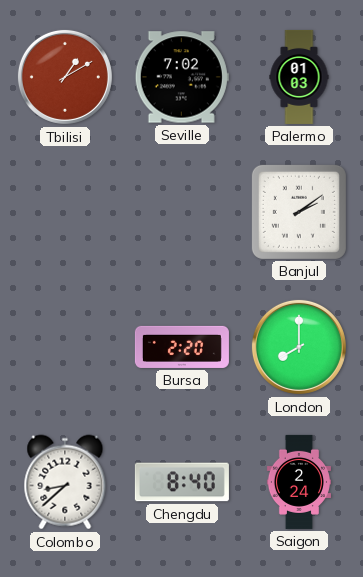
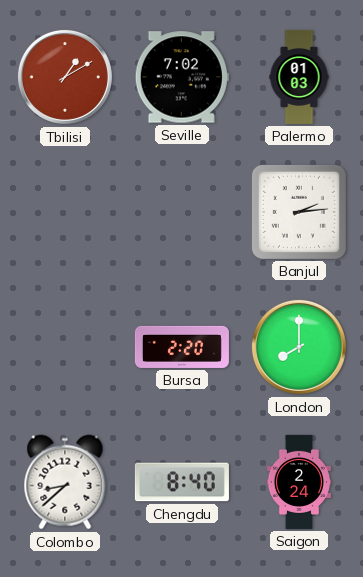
Banjul: 2:09 -> 2:14 (299, 212)
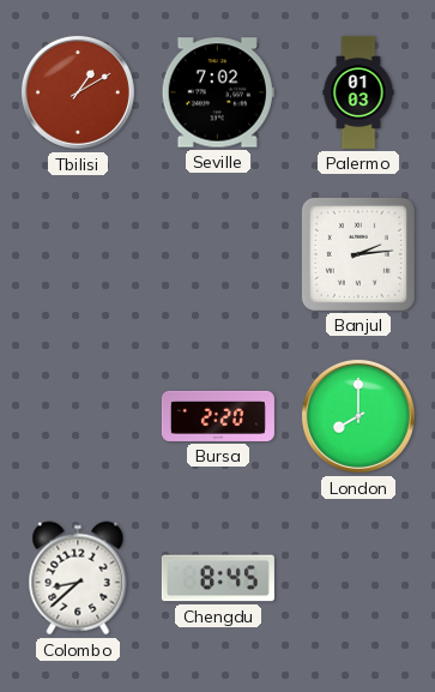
Chengdu: 8:40 -> 8:45 (218, 578)
Saigon: 2:24 -> none (299, 482)
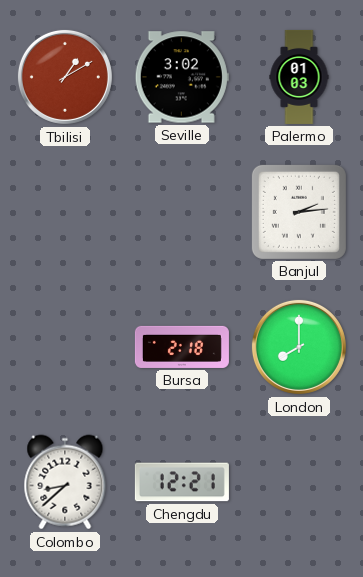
Seville: 7:02 -> 3:02 (182, 77)
Bursa: 2:20 -> 2:18 (182, 347)
Chengdu: 8:45 -> 12:21 (182, 482)
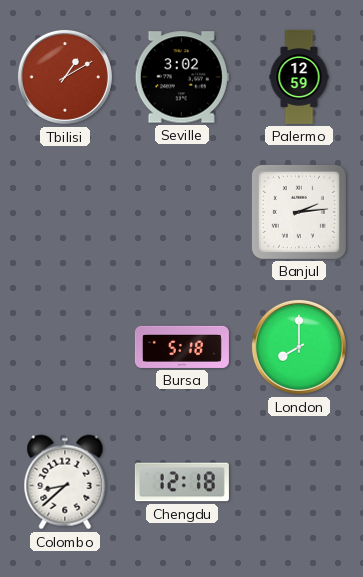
Palermo: 01:03 -> 12:59 (299, 77)
Bursa: 2:18 -> 5:18 (182, 347)
Chengdu: 12:21 -> 12:18 (182, 482)
